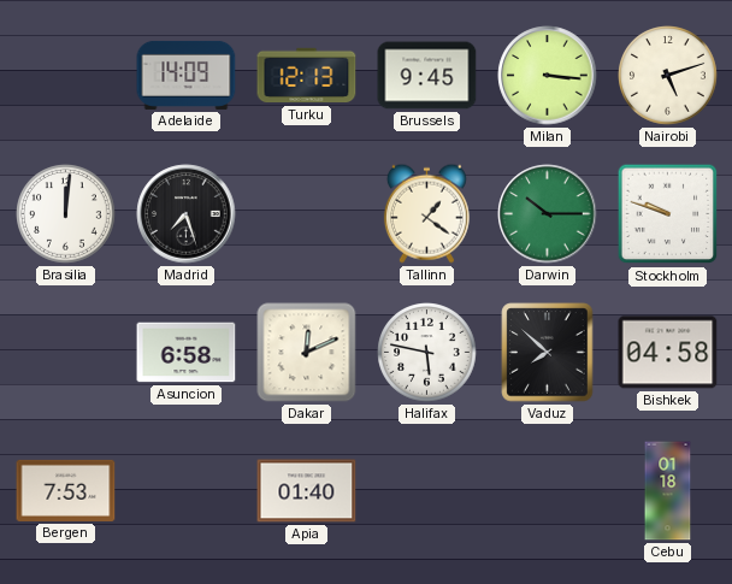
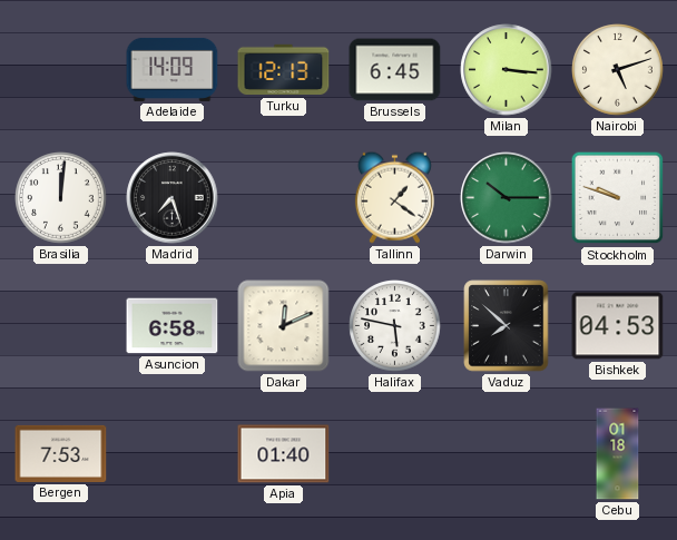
Brussels: 9:45 -> 6:45 (395, 70)
Bishkek: 04:58 -> 04:53 (618, 326)
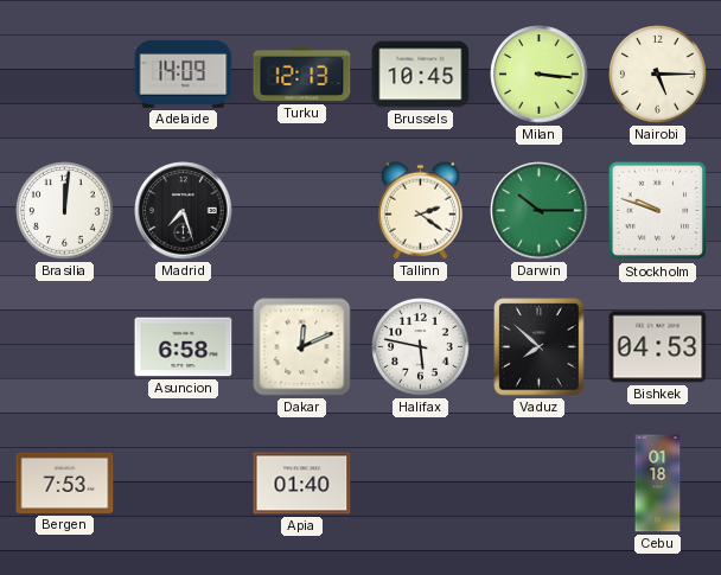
Brussels: 6:45 -> 10:45 (421, 75)
Nairobi: 5:12 -> 5:15 (658, 75)
Tallinn: 1:21 -> 2:21 (420, 210)
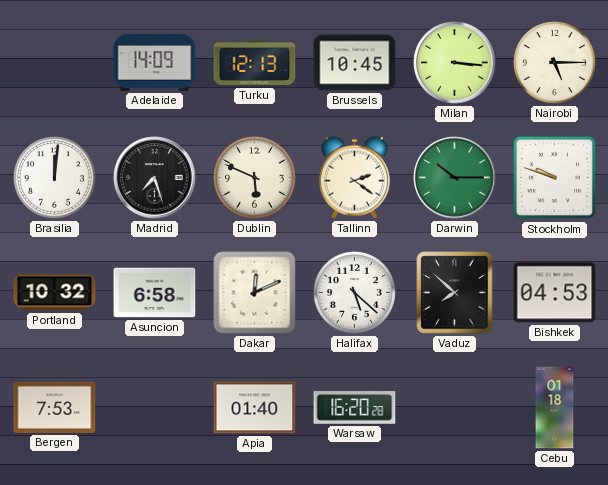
Dublin: none -> 5:49 (255, 178)
Portland: none -> 10:32 (55, 293)
Halifax: 5:47 -> 5:22 (355, 293)
Warsaw: none -> 16:20 (355, 408)
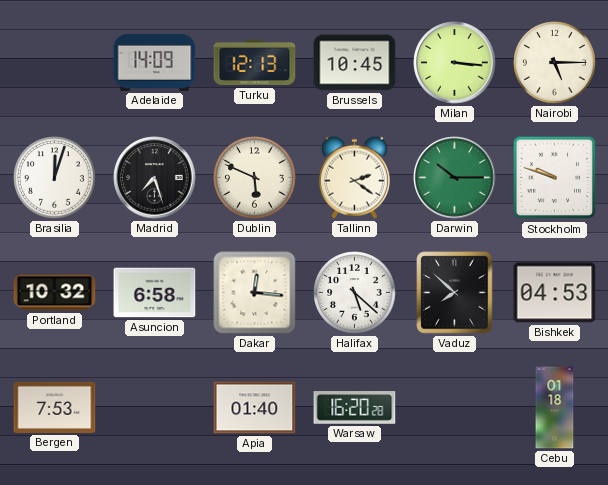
Brasilia: 12:01 -> 12:03 (55, 178)
Dakar: 12:11 -> 12:16 (255, 293)
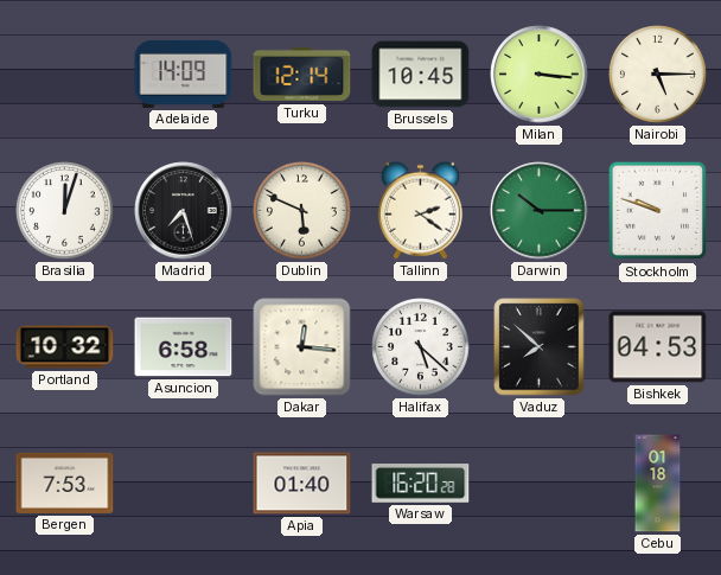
Turku: 12:13 -> 12:14 (302, 75)
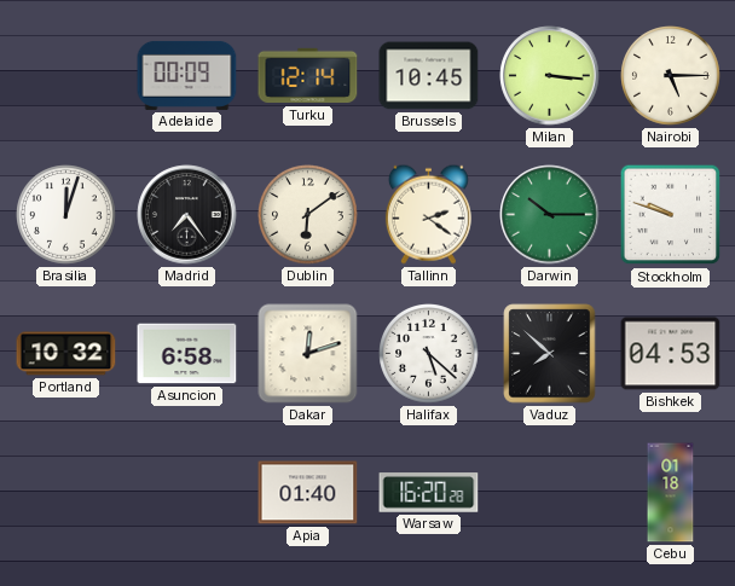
Adelaide: 14:09 -> 00:09 (187, 75)
Madrid: 7:27 -> 7:24 (187, 215)
Dublin: 5:49 -> 6:09 (308, 215)
Dakar: 12:16 -> 12:12 (308, 354)
Bergen: 7:53 -> none (65, 483)
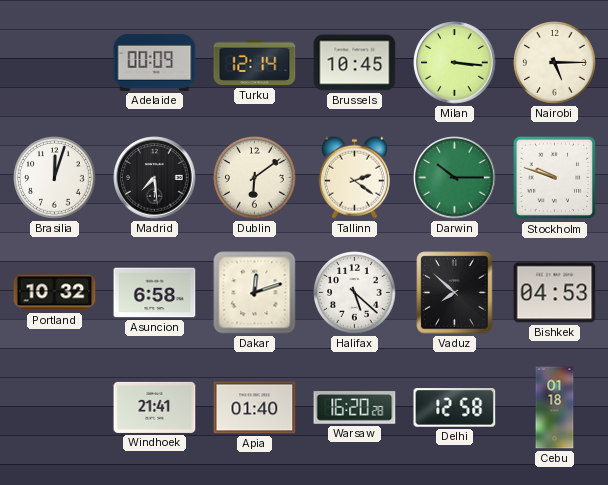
Madrid: 7:24 -> 7:29 (155, 178)
Windhoek: none -> 21:41 (155, 407)
Delhi: none -> 12:58 (455, 408)
